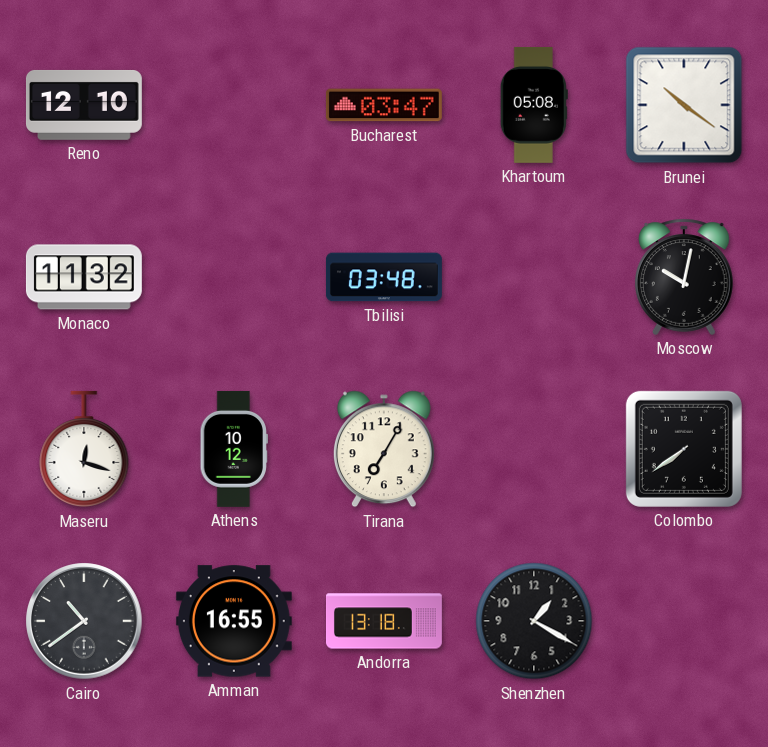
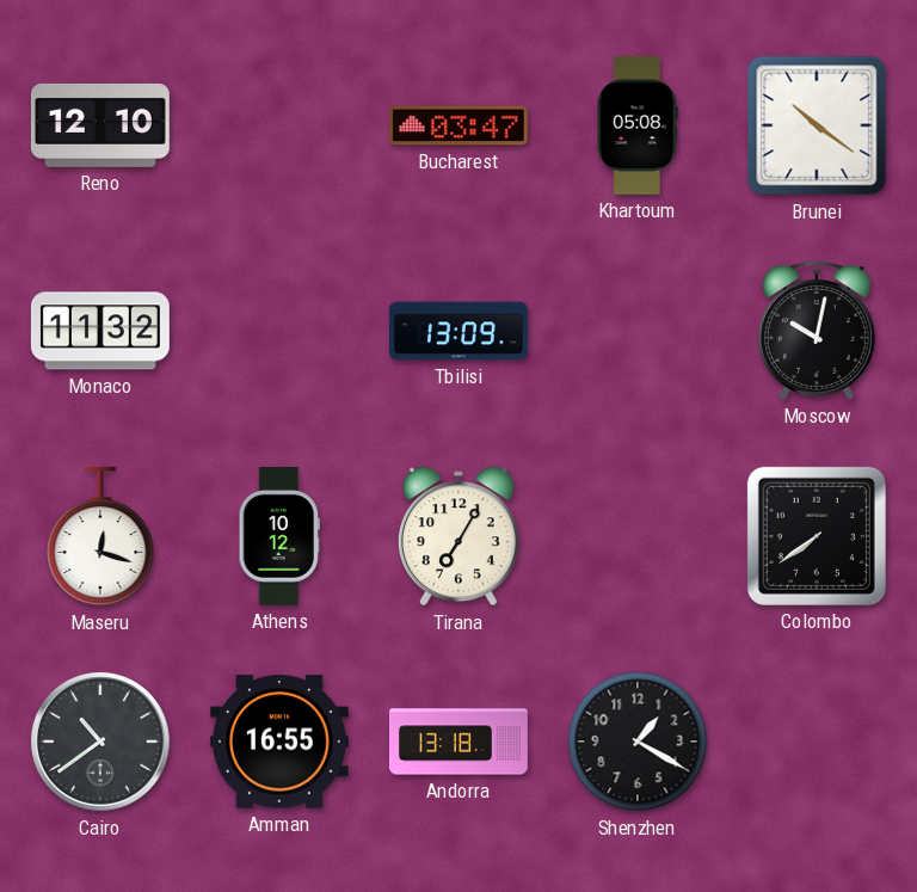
Tbilisi: 03:48 -> 13:09 (458, 331)
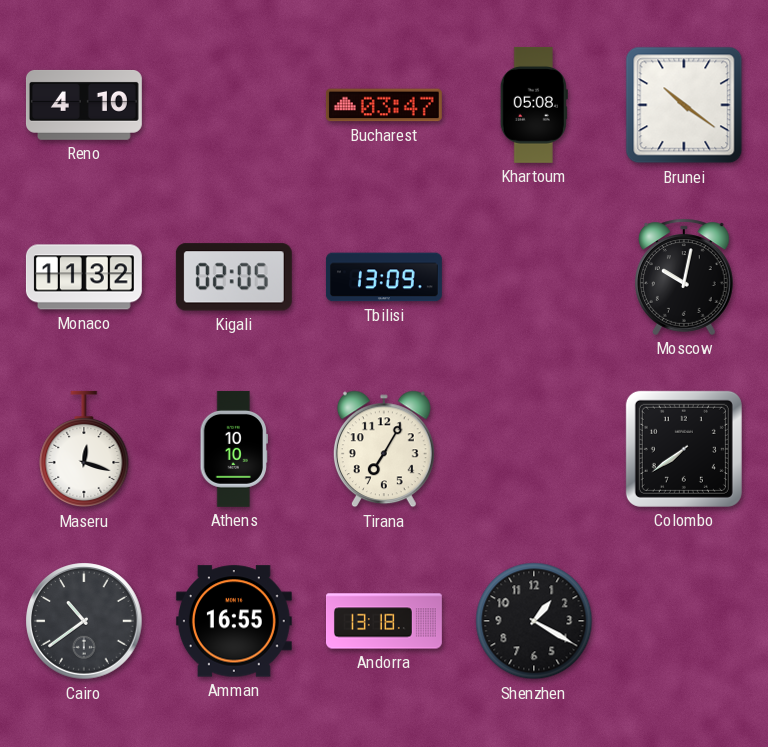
Reno: 12:10 -> 4:10 (84, 105)
Kigali: none -> 02:05 (234, 277)
Athens: 10:12 -> 10:10 (233, 449)
